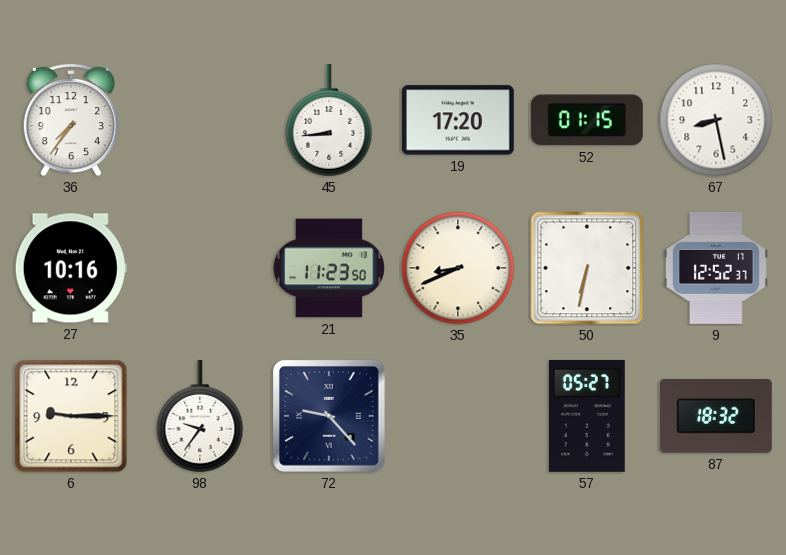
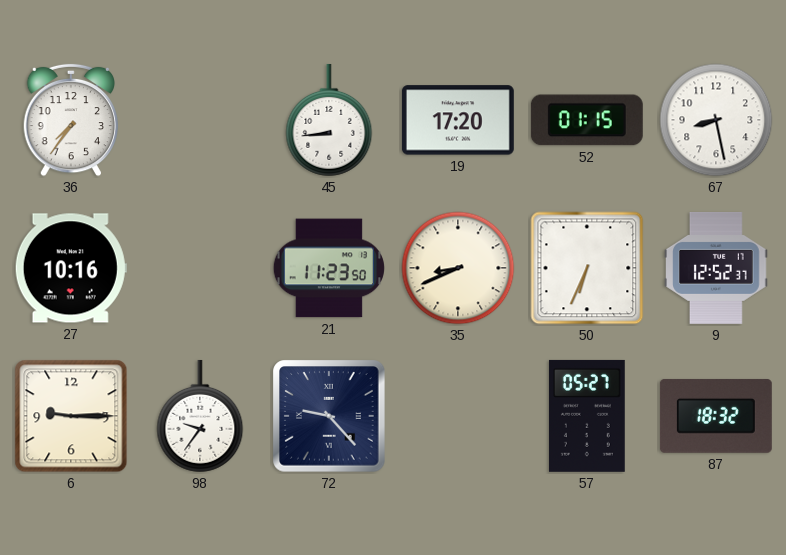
50: 6:32 -> 6:34 (587, 268)
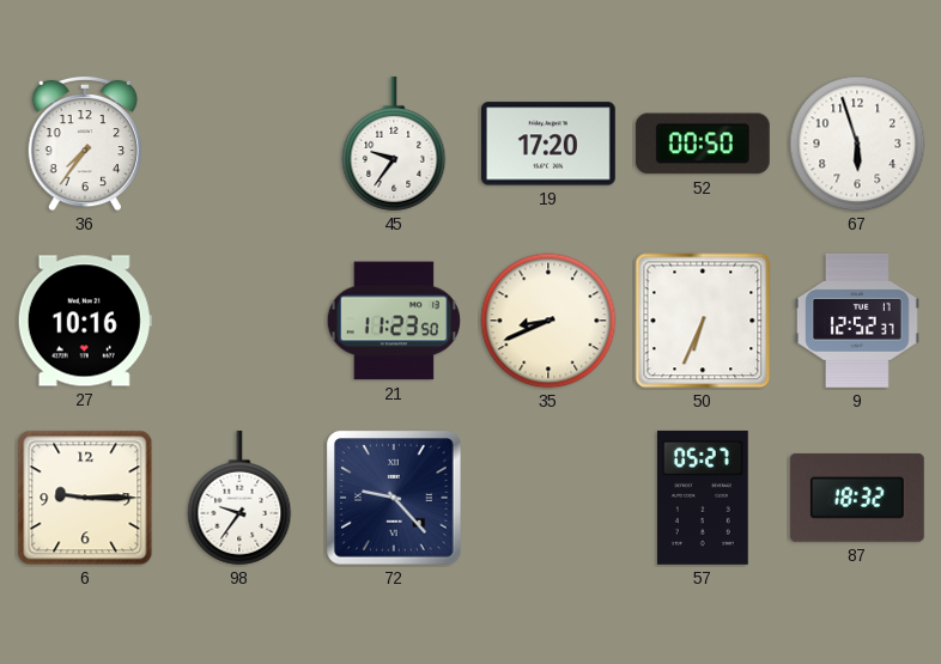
45: 8:44 -> 9:36 (394, 144)
52: 01:15 -> 00:50 (703, 144)
67: 8:28 -> 5:57 (857, 144)
